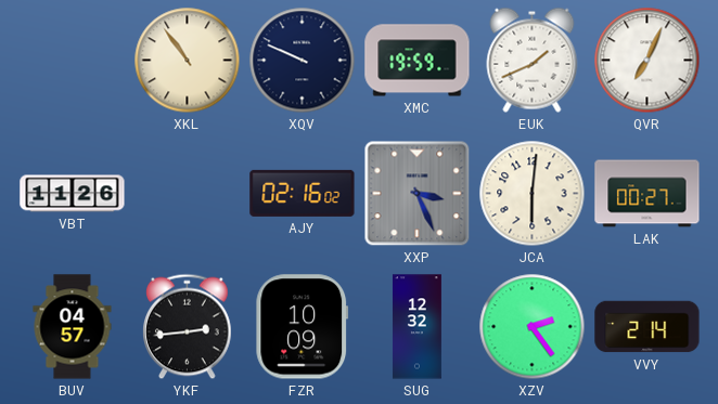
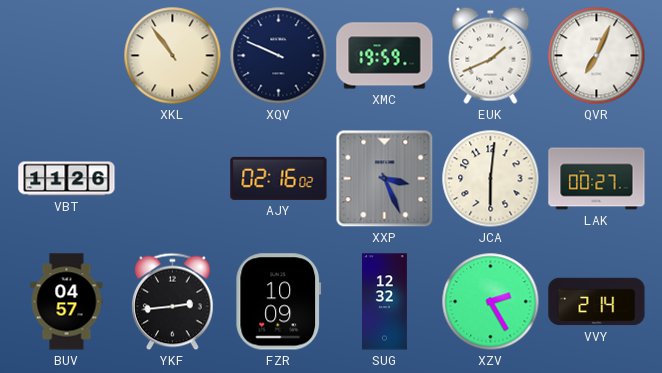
XZV: 2:24 -> 2:25 (491, 302)
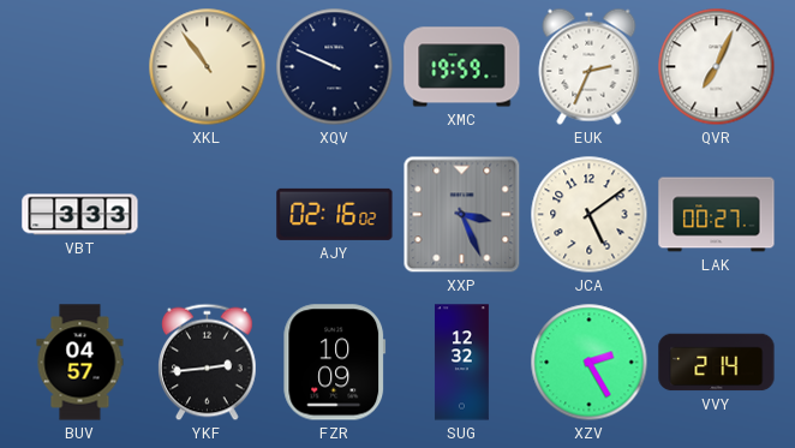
EUK: 1:41 -> 2:34 (590, 66)
VBT: 11:26 -> 3:33 (80, 215)
JCA: 6:01 -> 5:09 (590, 215)
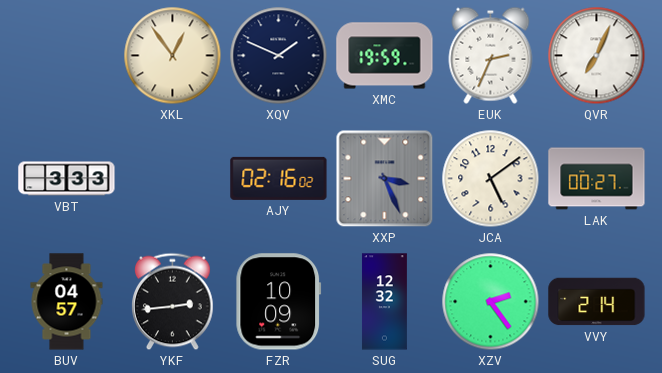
XKL: 10:54 -> 12:54 (173, 56)
XQV: 9:49 -> 1:49 (279, 56)
XZV: 2:25 -> 2:24 (491, 302)
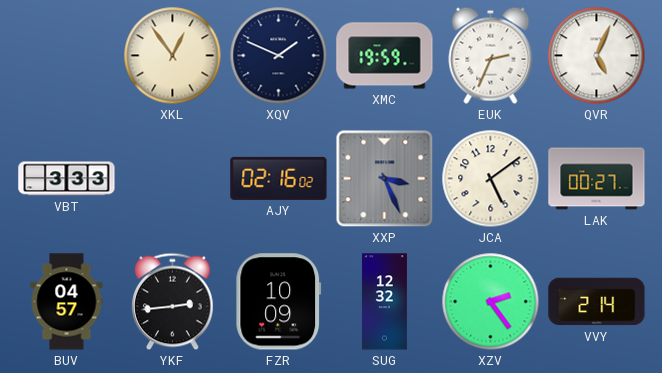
QVR: 7:04 -> 5:04 (597, 56)
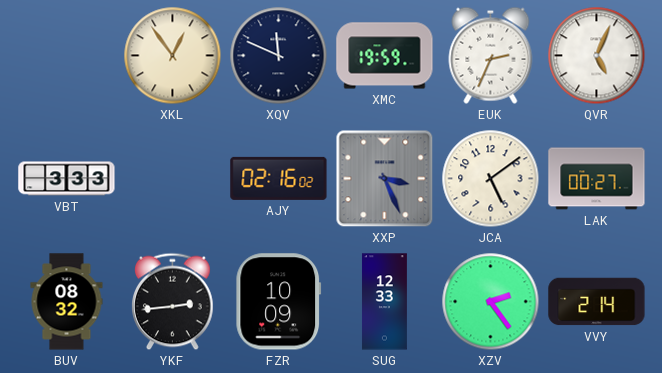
XQV: 1:49 -> 11:49 (279, 56)
BUV: 04:57 -> 08:32 (67, 302)
SUG: 12:32 -> 12:33 (384, 302)
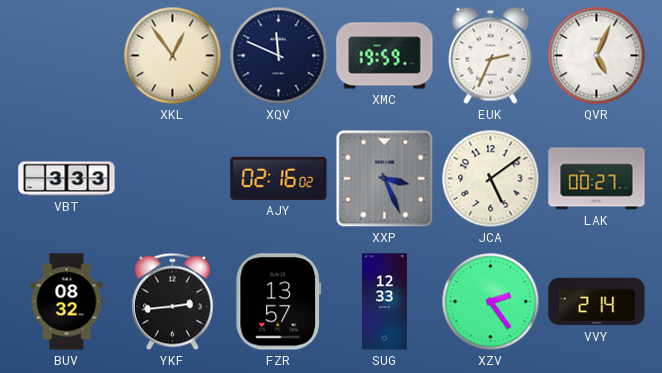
FZR: 10:09 -> 13:57 (279, 302)
